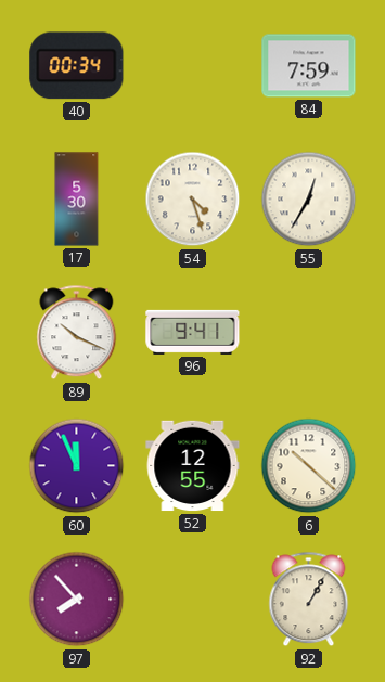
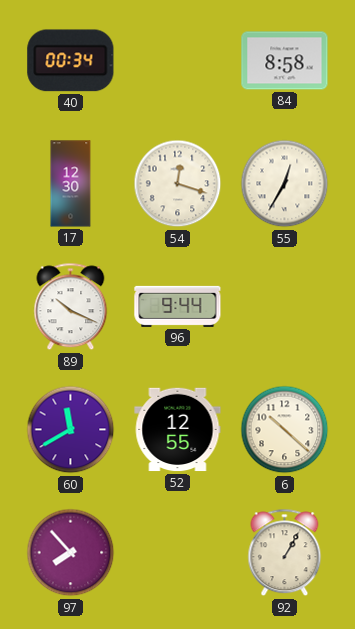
84: 7:59 -> 8:58 (285, 61)
17: 5:30 -> 12:30 (71, 184)
54: 4:27 -> 12:18 (178, 184)
96: 9:41 -> 9:44 (178, 306)
60: 11:56 -> 11:40 (71, 430)
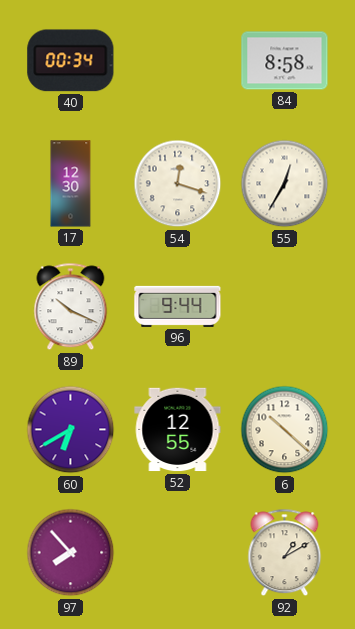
60: 11:40 -> 6:40 (71, 430)
92: 1:05 -> 1:10 (285, 553)
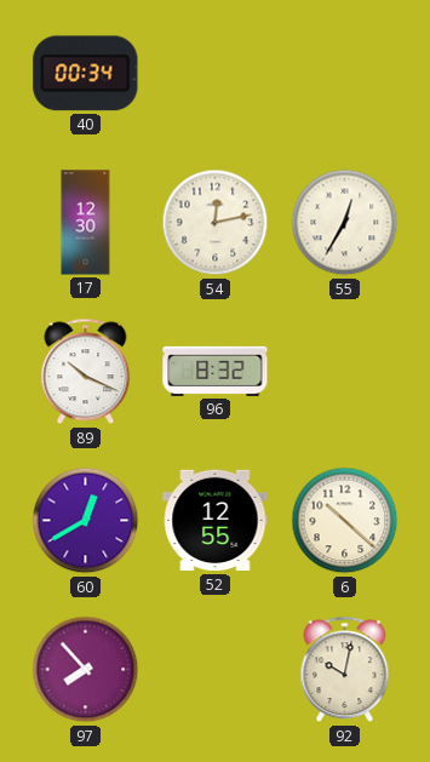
84: 8:58 -> none (285, 61)
54: 12:18 -> 12:13 (216, 223)
96: 9:44 -> 8:32 (216, 371)
60: 6:40 -> 12:40 (86, 521)
92: 1:10 -> 10:02 (345, 670)
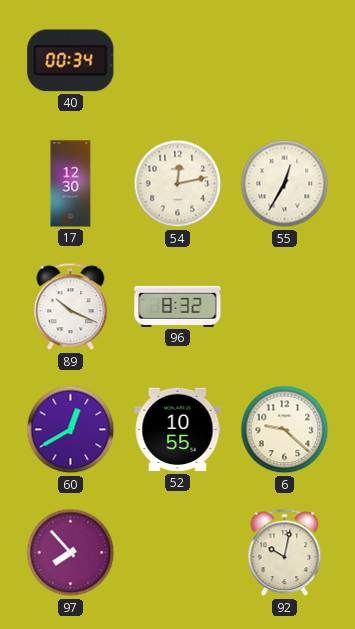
52: 12:55 -> 10:55 (178, 430)
6: 10:22 -> 9:22 (285, 430)
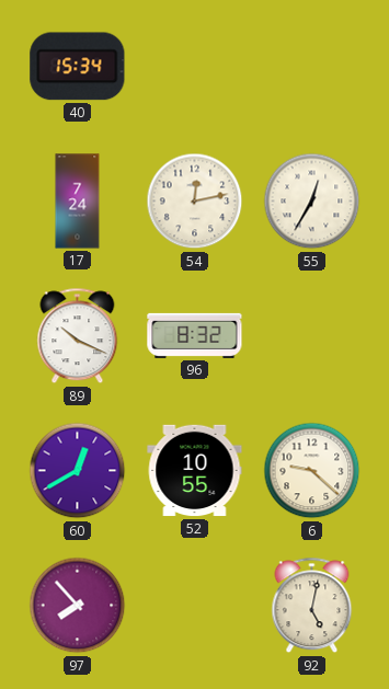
40: 00:34 -> 15:34 (78, 67)
17: 12:30 -> 7:24 (78, 202)
92: 10:02 -> 5:02 (312, 606)
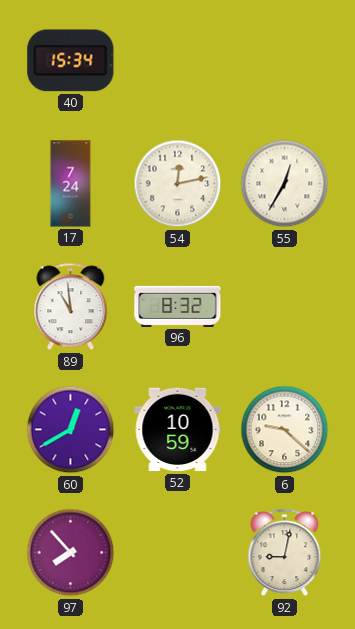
89: 10:19 -> 10:59 (71, 307)
52: 10:55 -> 10:59 (178, 430)
92: 5:02 -> 9:02 (285, 553)
